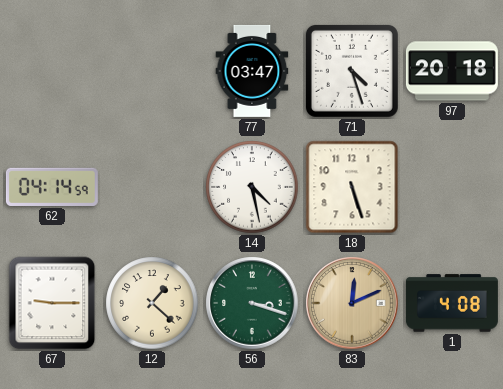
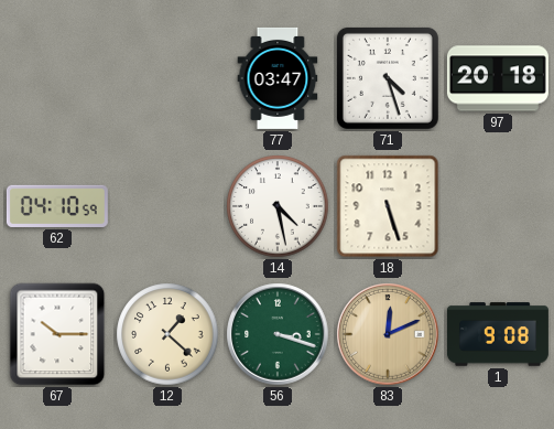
62: 04:14 -> 04:10 (57, 206)
67: 9:15 -> 10:15 (57, 334)
1: 4:08 -> 9:08 (498, 334)
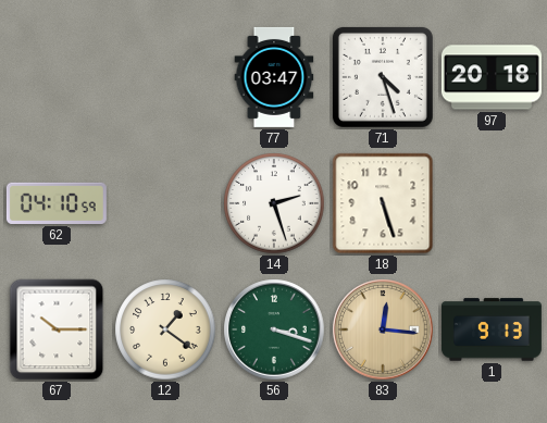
14: 4:28 -> 2:27 (274, 203)
12: 1:22 -> 1:21 (165, 329)
83: 12:11 -> 12:16 (383, 329)
1: 9:08 -> 9:13 (492, 329)
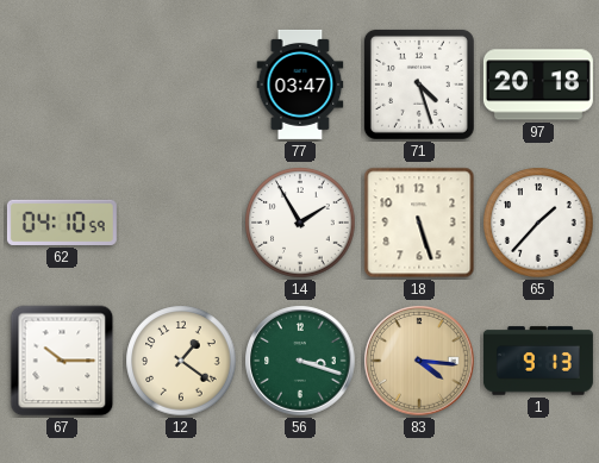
14: 2:27 -> 1:55 (300, 223)
65: none -> 1:37 (538, 223)
83: 12:16 -> 4:16 (419, 361)
